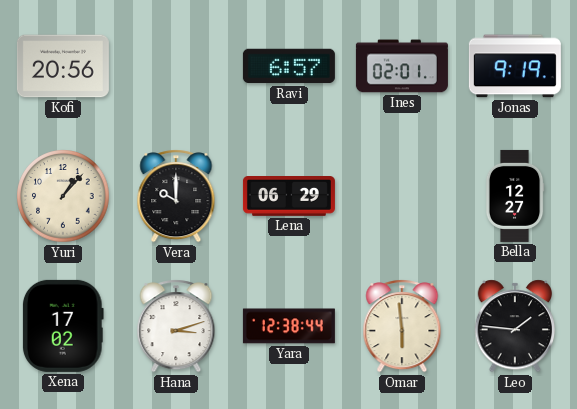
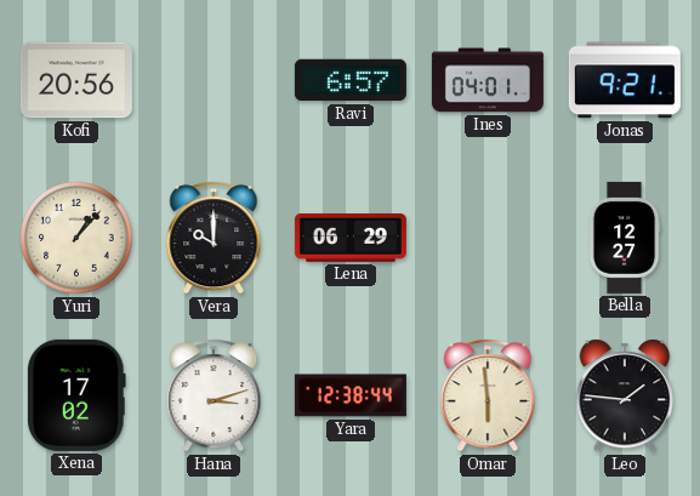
Ines: 02:01 -> 04:01 (488, 80)
Jonas: 9:19 -> 9:21 (625, 80)
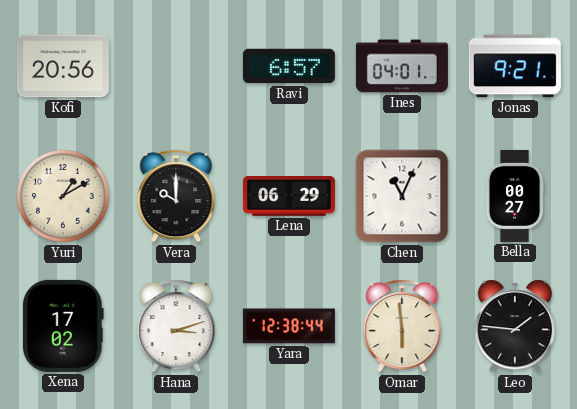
Yuri: 1:07 -> 1:10 (63, 196)
Chen: none -> 11:04 (402, 196)
Bella: 12:27 -> 00:27 (515, 196)
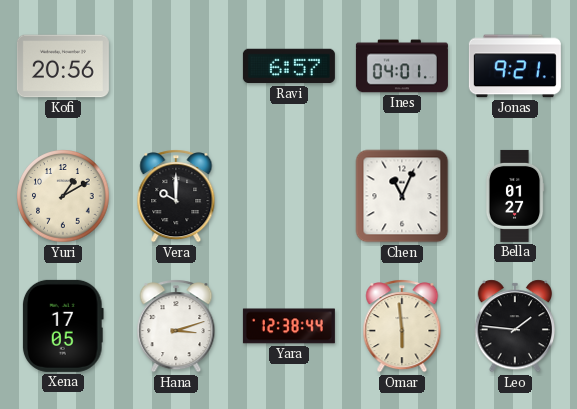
Lena: 06:29 -> none (289, 197)
Bella: 00:27 -> 01:27 (515, 196)
Xena: 17:02 -> 17:05 (63, 326)
